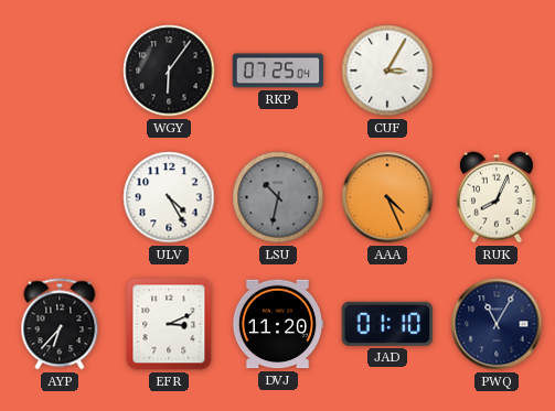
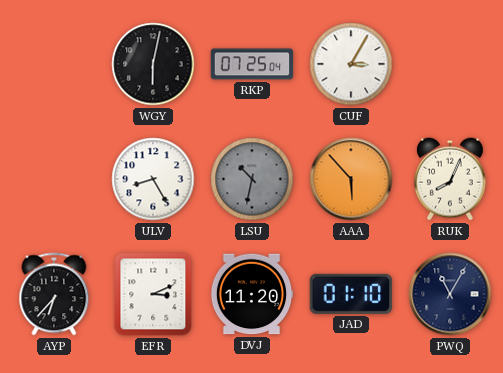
WGY: 6:06 -> 6:02 (153, 64)
ULV: 4:25 -> 8:25 (153, 179)
AAA: 4:26 -> 5:53 (351, 179)
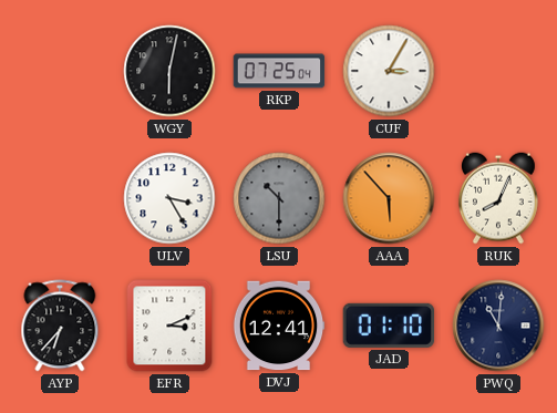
ULV: 8:25 -> 3:25 (169, 198)
LSU: 10:32 -> 10:30 (279, 198)
DVJ: 11:20 -> 12:41 (279, 326)
PWQ: 11:05 -> 11:01 (498, 326)
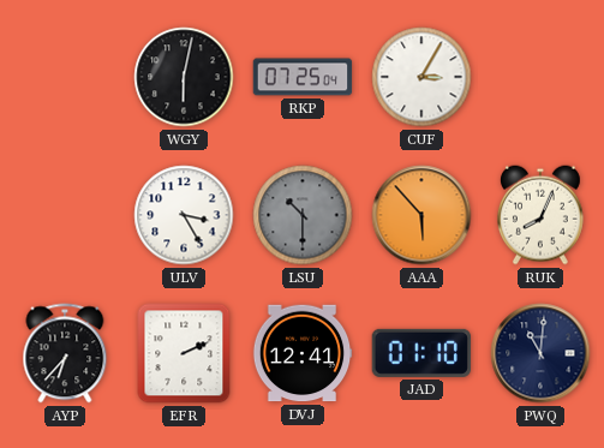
EFR: 3:11 -> 2:11 (184, 353)
